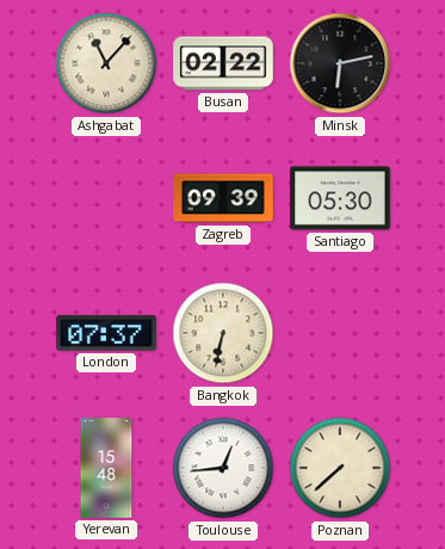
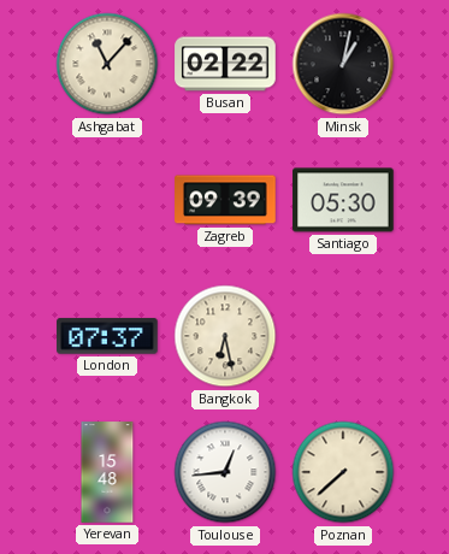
Minsk: 6:13 -> 1:02 (343, 64)
Bangkok: 6:32 -> 6:28 (225, 336)
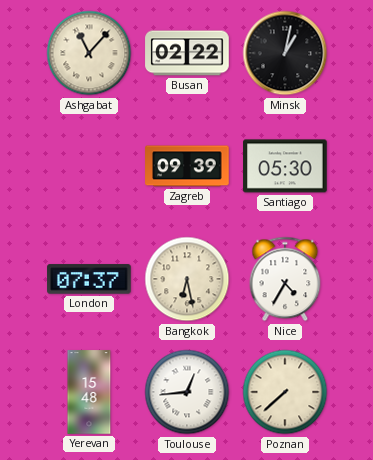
Nice: none -> 4:35 (285, 279)
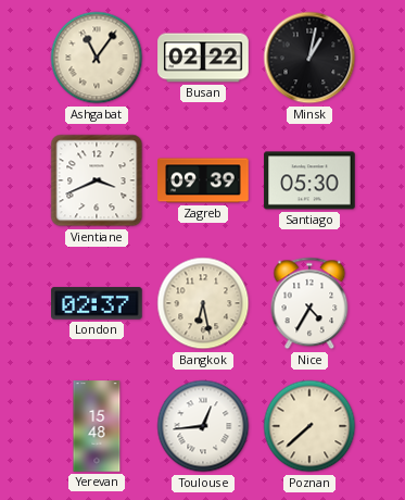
Ashgabat: 11:07 -> 11:06 (97, 58)
Vientiane: none -> 3:41 (97, 180)
London: 07:37 -> 02:37 (97, 303)
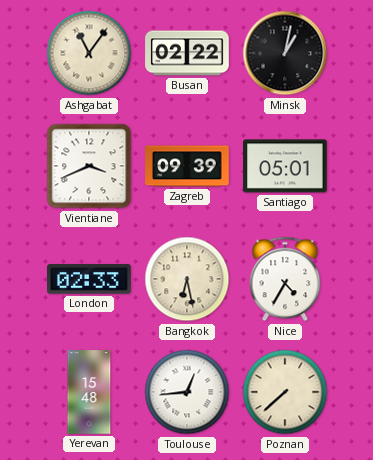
Santiago: 05:30 -> 05:01 (285, 166)
London: 02:37 -> 02:33 (89, 279)
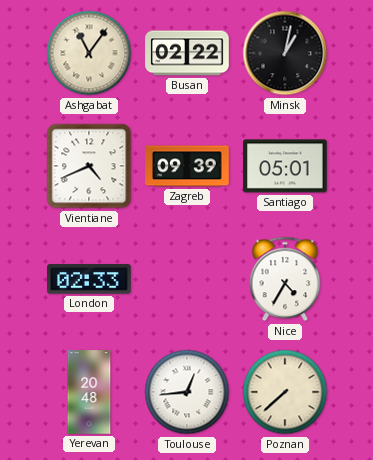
Vientiane: 3:41 -> 4:41 (89, 166)
Bangkok: 6:28 -> none (187, 279)
Yerevan: 15:48 -> 20:48 (89, 392)
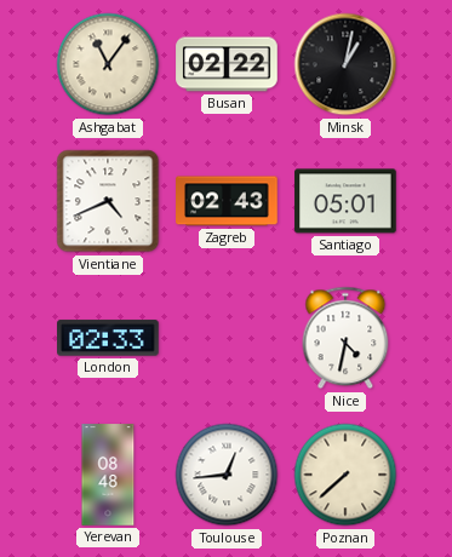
Zagreb: 09:39 -> 02:43 (227, 201)
Nice: 4:35 -> 4:32 (345, 338)
Yerevan: 20:48 -> 08:48 (108, 475)
